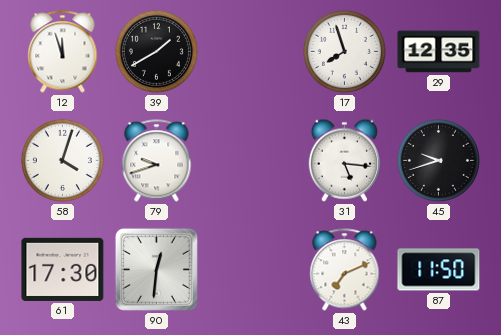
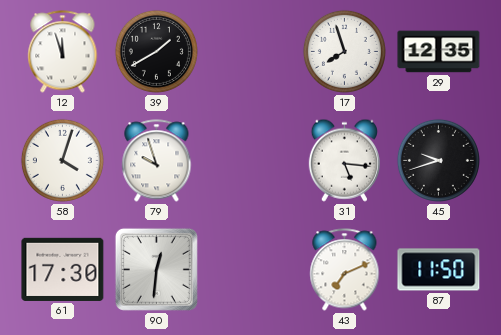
79: 9:42 -> 9:57 (157, 161)
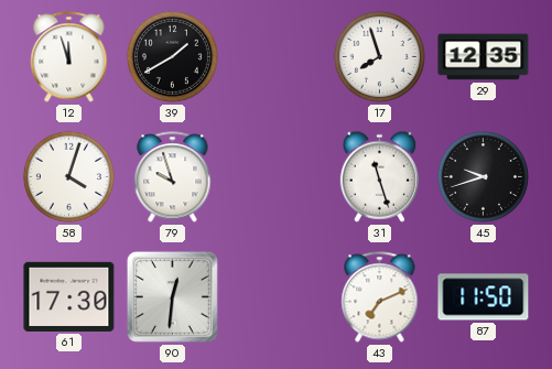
31: 5:16 -> 11:27 (379, 176)
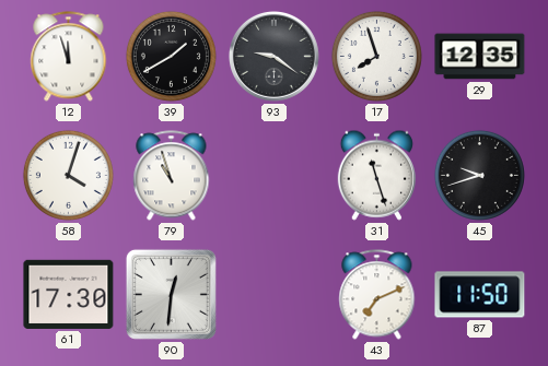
93: none -> 9:21 (273, 56)
79: 9:57 -> 10:57 (172, 176)
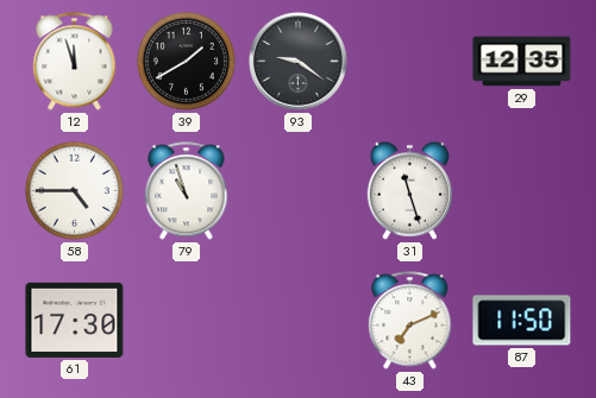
17: 7:57 -> none (376, 56)
58: 4:03 -> 4:45 (74, 190)
45: 9:42 -> none (479, 175)
90: 12:31 -> none (171, 294)
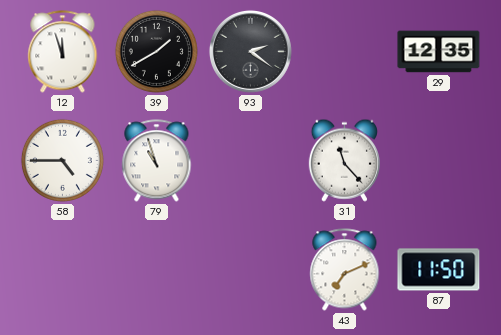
93: 9:21 -> 2:21 (250, 51)
31: 11:27 -> 11:23 (344, 160)
61: 17:30 -> none (75, 320)
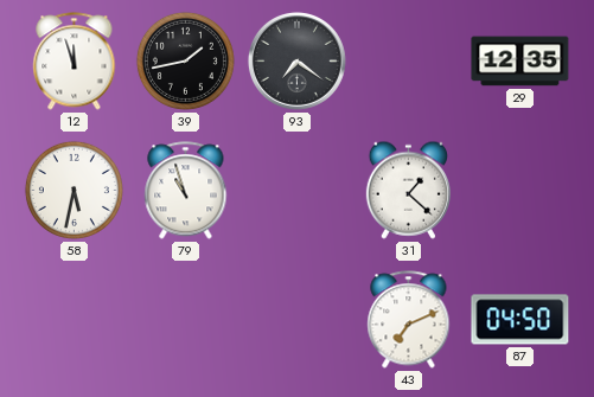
39: 1:40 -> 1:43 (185, 60)
93: 2:21 -> 7:21 (296, 60)
58: 4:45 -> 5:32 (74, 190)
31: 11:23 -> 1:22 (408, 190)
87: 11:50 -> 04:50 (520, 320)
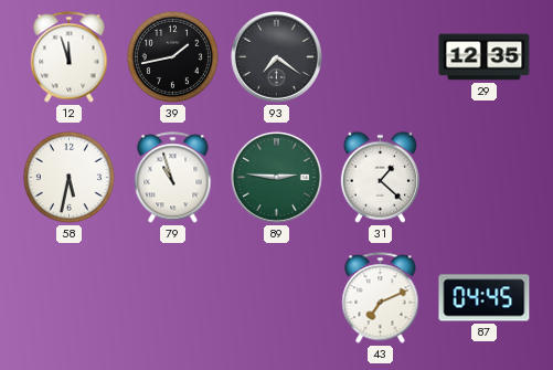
89: none -> 2:46 (276, 177)
87: 04:50 -> 04:45 (485, 298)
